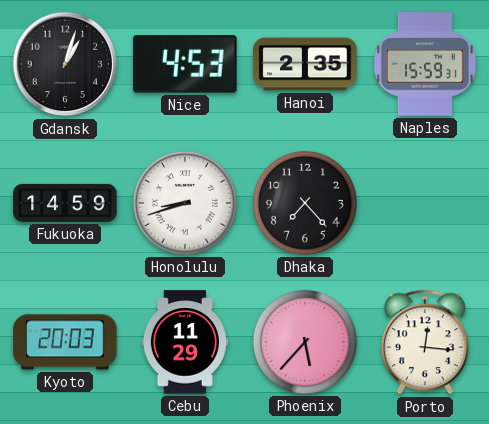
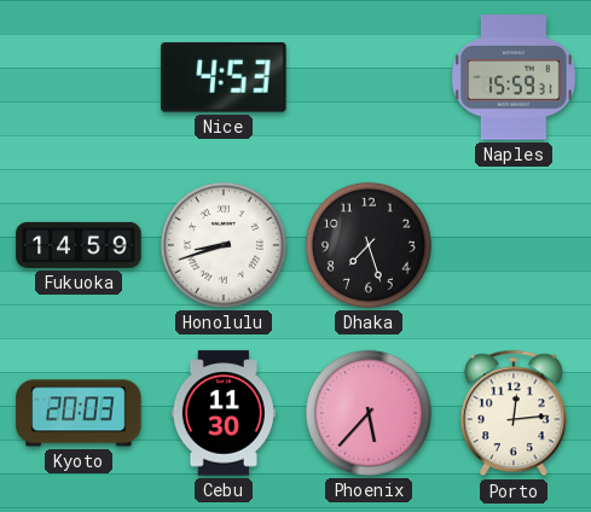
Gdansk: 1:03 -> none (65, 64)
Hanoi: 2:35 -> none (305, 64)
Dhaka: 7:23 -> 7:27 (369, 245)
Cebu: 11:29 -> 11:30 (224, 413)
Porto: 12:16 -> 12:14 (514, 413)
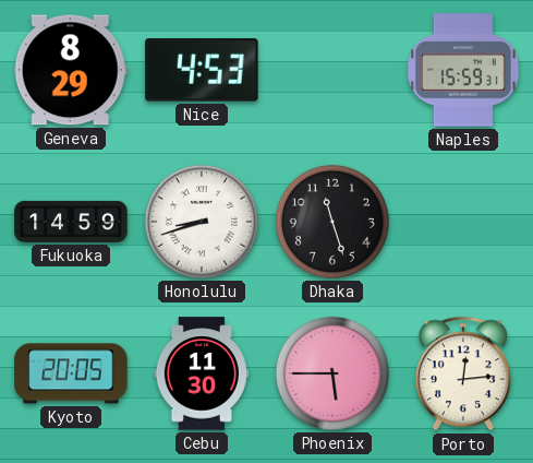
Geneva: none -> 8:29 (71, 70)
Dhaka: 7:27 -> 11:27 (332, 222)
Kyoto: 20:03 -> 20:05 (71, 373)
Phoenix: 5:37 -> 5:45 (332, 373)
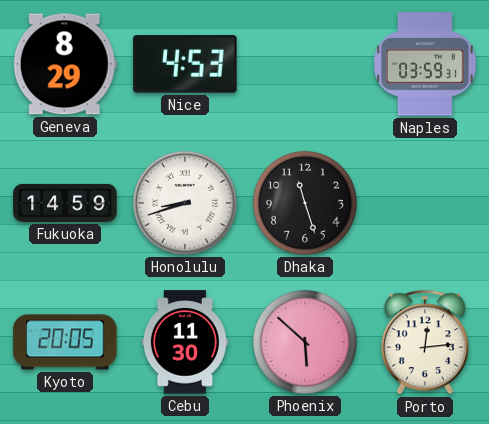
Naples: 15:59 -> 03:59 (425, 64)
Phoenix: 5:45 -> 5:52 (305, 342)
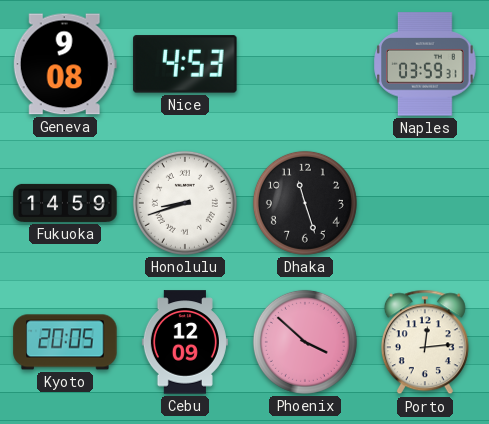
Geneva: 8:29 -> 9:08 (65, 64)
Cebu: 11:30 -> 12:09 (185, 342)
Phoenix: 5:52 -> 3:52 (305, 342)
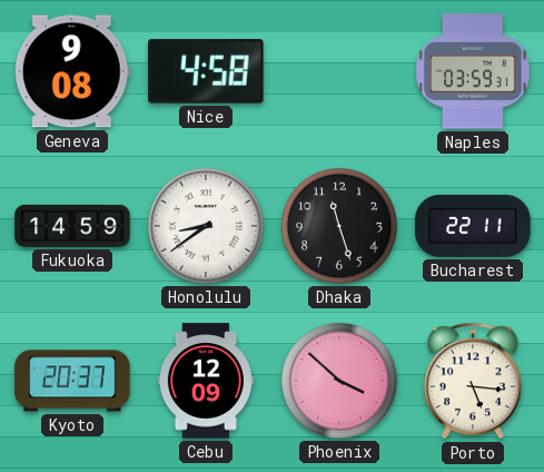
Nice: 4:53 -> 4:58 (206, 71)
Honolulu: 8:42 -> 8:39 (206, 226)
Bucharest: none -> 22:11 (473, 226)
Kyoto: 20:05 -> 20:37 (72, 381)
Porto: 12:14 -> 5:16 (473, 381)
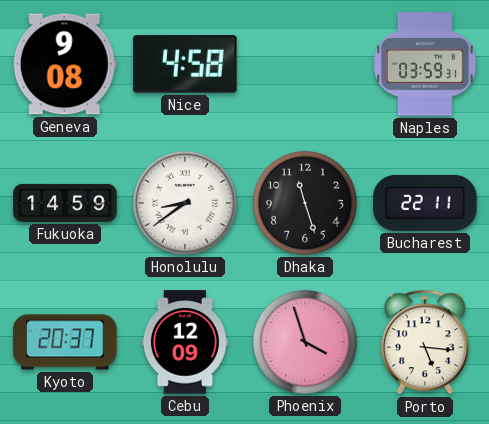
Phoenix: 3:52 -> 3:57 (305, 342)
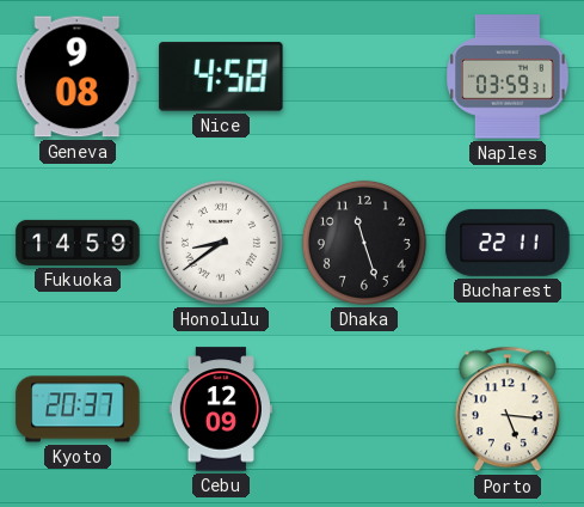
Phoenix: 3:57 -> none (305, 342)
